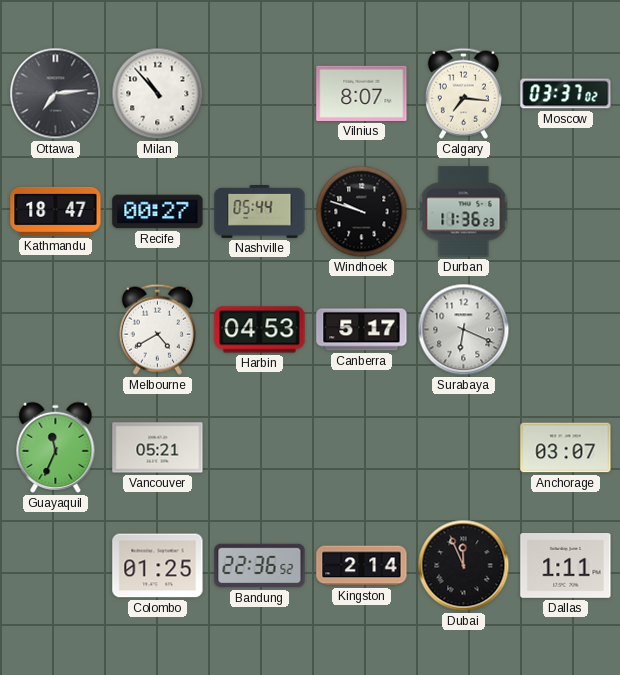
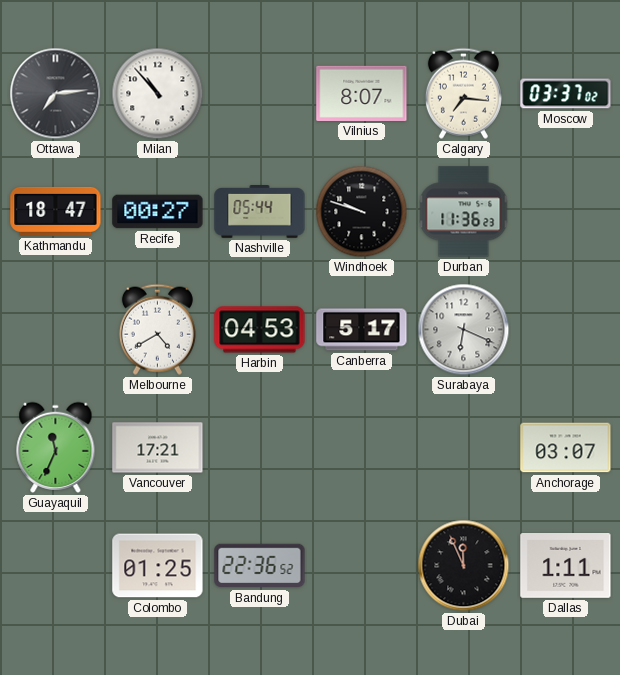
Vancouver: 05:21 -> 17:21 (158, 448)
Kingston: 2:14 -> none (362, 566)
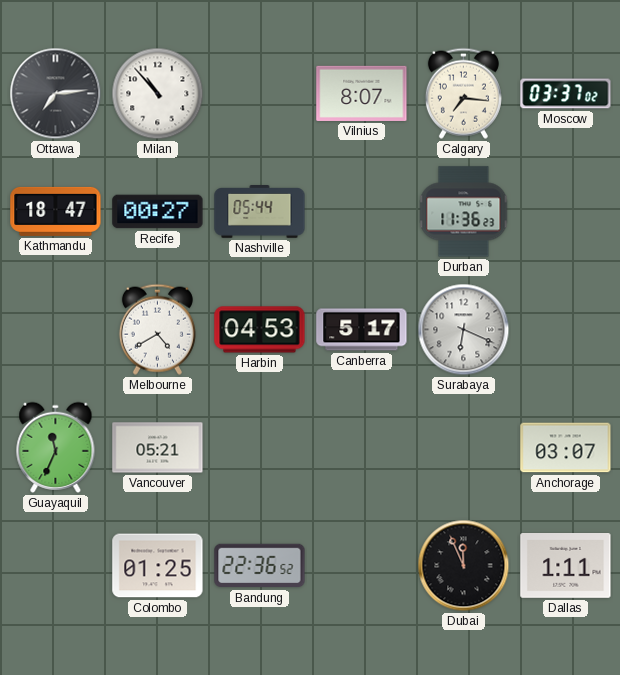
Windhoek: 9:48 -> none (362, 212)
Vancouver: 17:21 -> 05:21 (158, 448)
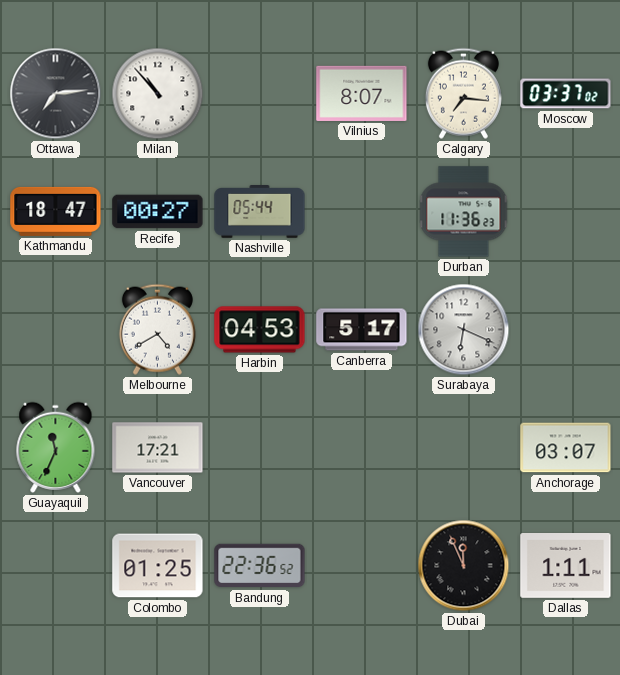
Vancouver: 05:21 -> 17:21 (158, 448)
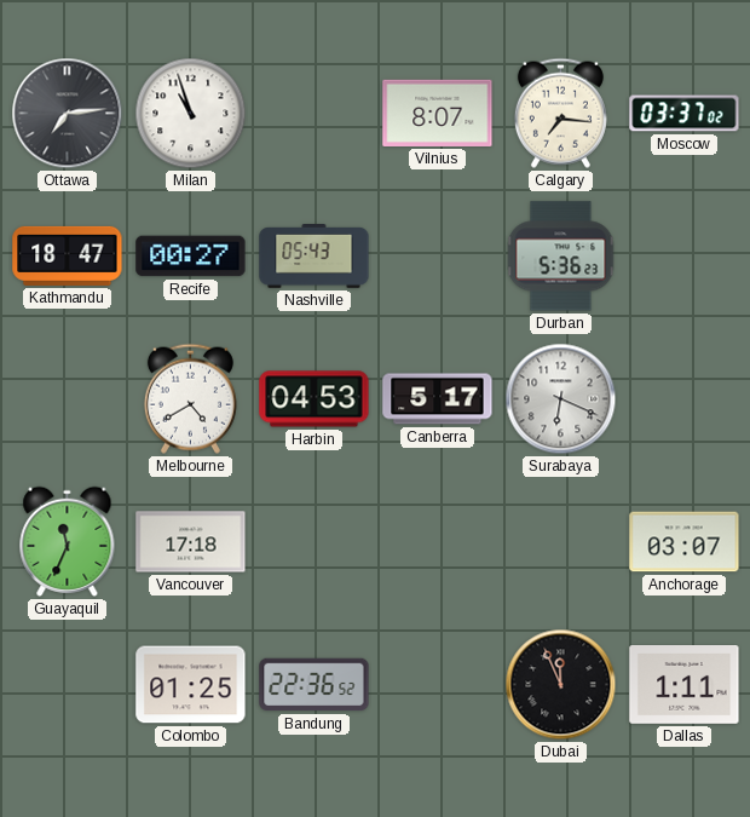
Milan: 10:53 -> 10:57 (191, 114)
Nashville: 05:44 -> 05:43 (315, 257)
Durban: 11:36 -> 5:36 (561, 257)
Vancouver: 17:21 -> 17:18 (191, 542)
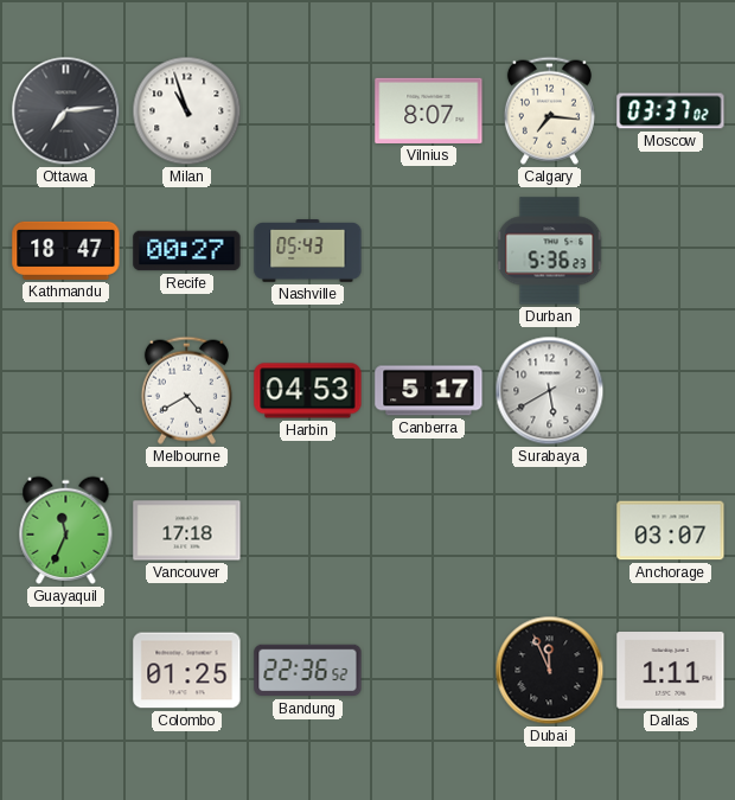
Surabaya: 6:19 -> 5:40 (550, 391)
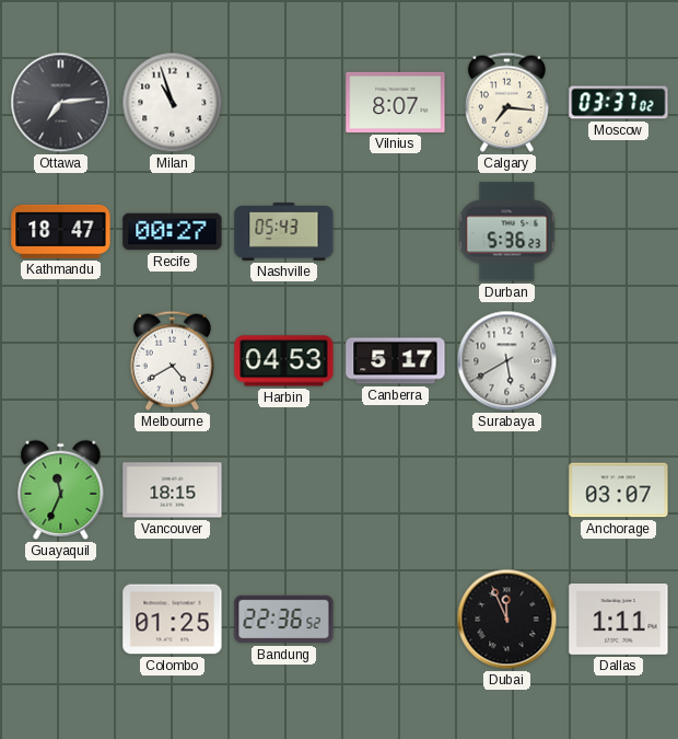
Vancouver: 17:18 -> 18:15 (173, 490)
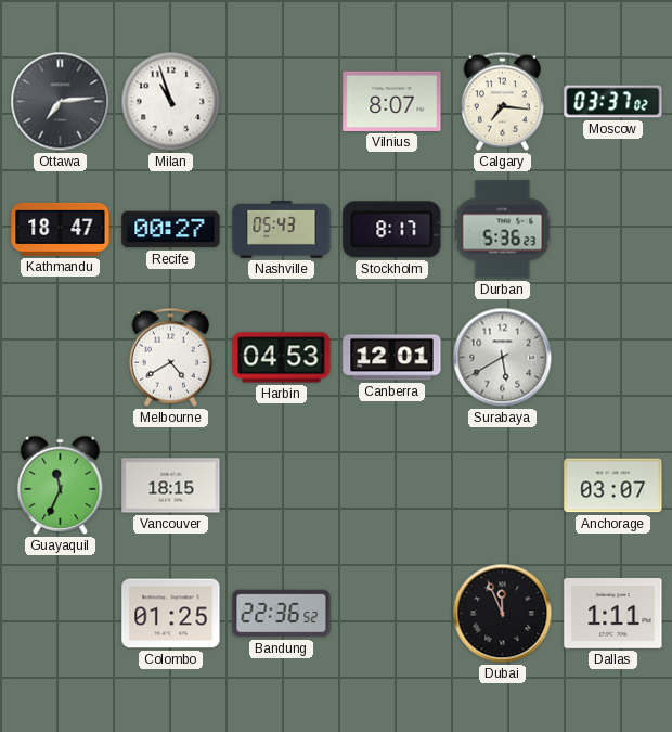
Stockholm: none -> 8:17 (392, 230)
Canberra: 5:17 -> 12:01 (392, 358)
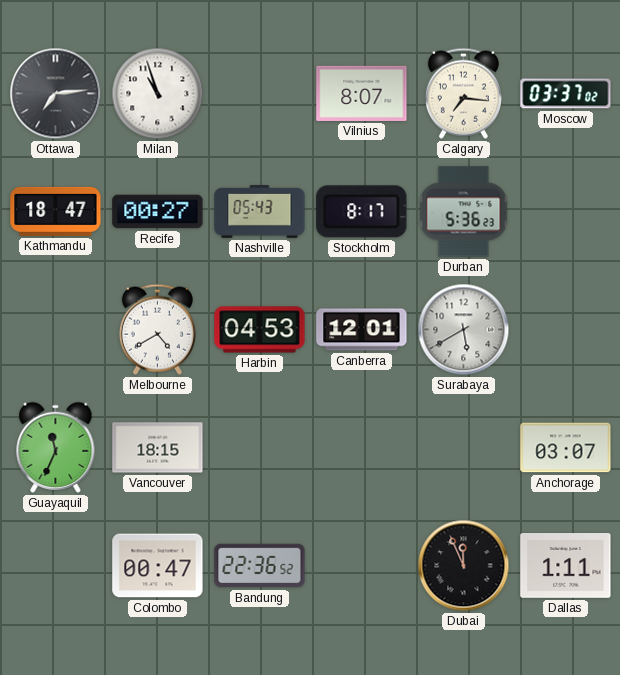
Colombo: 01:25 -> 00:47 (158, 566)
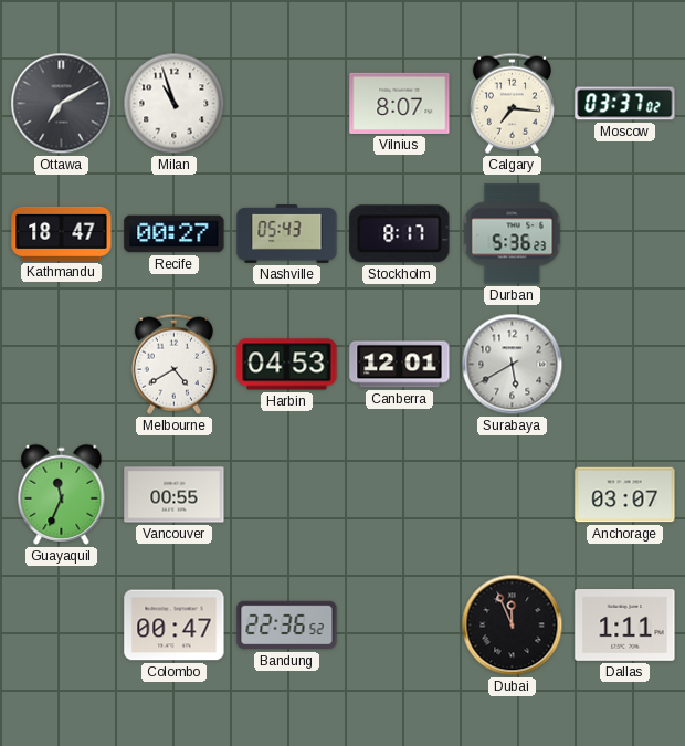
Ottawa: 7:14 -> 7:10 (62, 104)
Vancouver: 18:15 -> 00:55 (175, 495)
